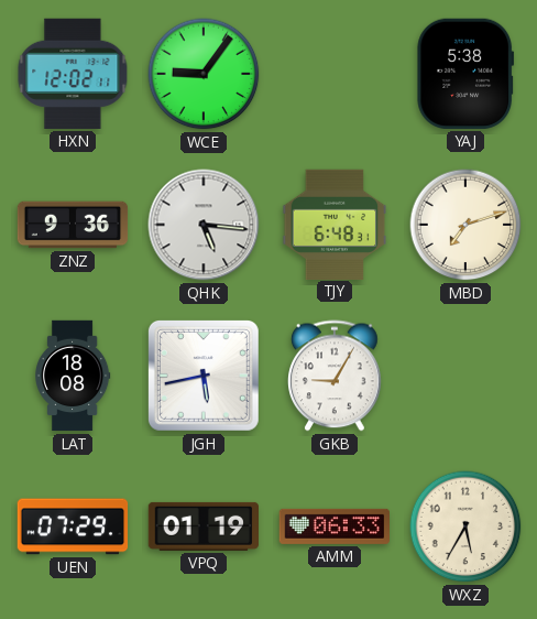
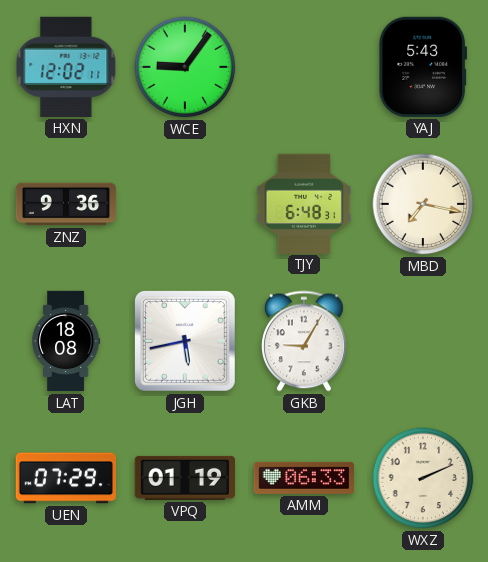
YAJ: 5:38 -> 5:43 (423, 67)
QHK: 5:16 -> none (204, 225)
MBD: 7:12 -> 7:17 (423, 204)
WXZ: 5:35 -> 2:11 (423, 478)
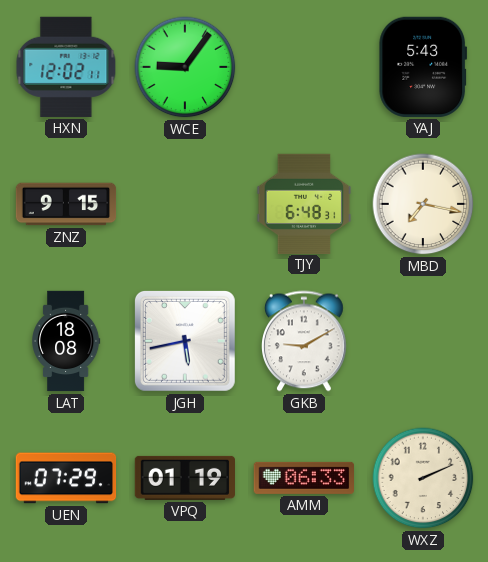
ZNZ: 9:36 -> 9:15 (66, 204)
GKB: 9:05 -> 9:10 (305, 341)
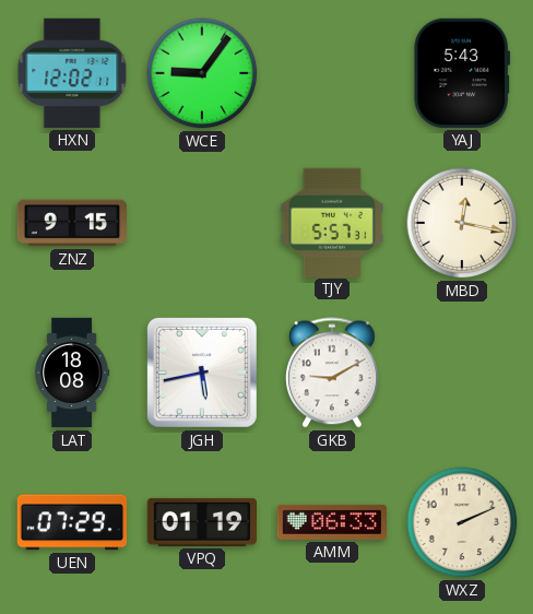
TJY: 6:48 -> 5:57 (332, 222)
MBD: 7:17 -> 12:17 (462, 223)
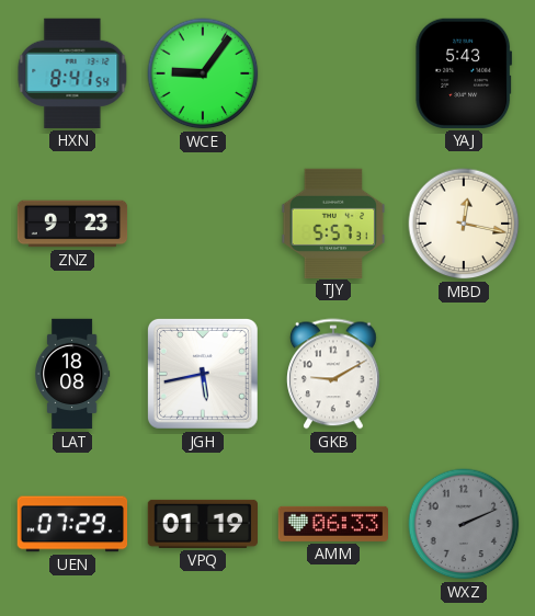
HXN: 12:02 -> 8:41 (72, 73)
ZNZ: 9:15 -> 9:23 (72, 224)
WXZ dial: cream -> grey (464, 524)
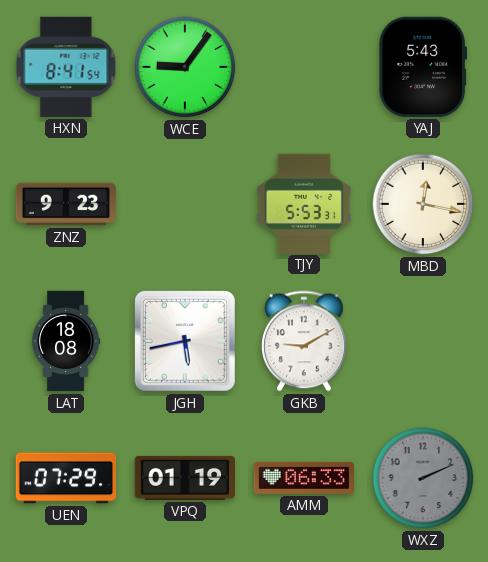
TJY: 5:57 -> 5:53 (304, 203)
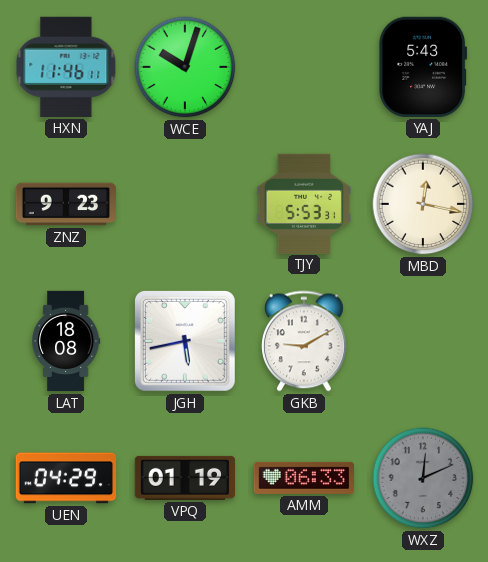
HXN: 8:41 -> 11:46 (66, 67)
WCE: 9:06 -> 10:03 (185, 67)
UEN: 07:29 -> 04:29 (66, 478)
WXZ: 2:11 -> 12:11 (423, 478)
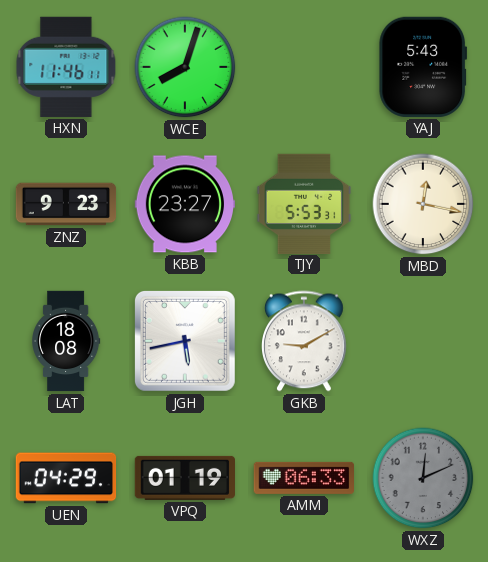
WCE: 10:03 -> 8:03 (185, 67)
KBB: none -> 23:27 (184, 204)
